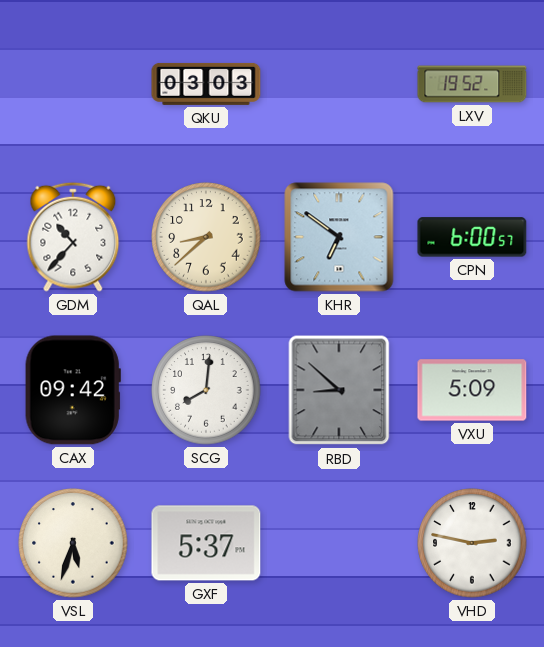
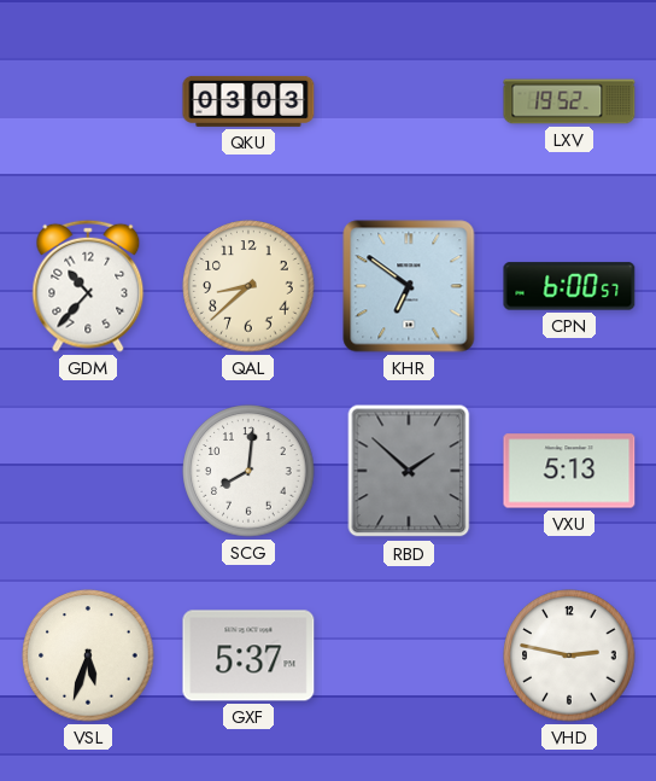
CAX: 09:42 -> none (73, 390)
RBD: 8:52 -> 1:52 (409, 471)
VXU: 5:09 -> 5:13 (569, 471)
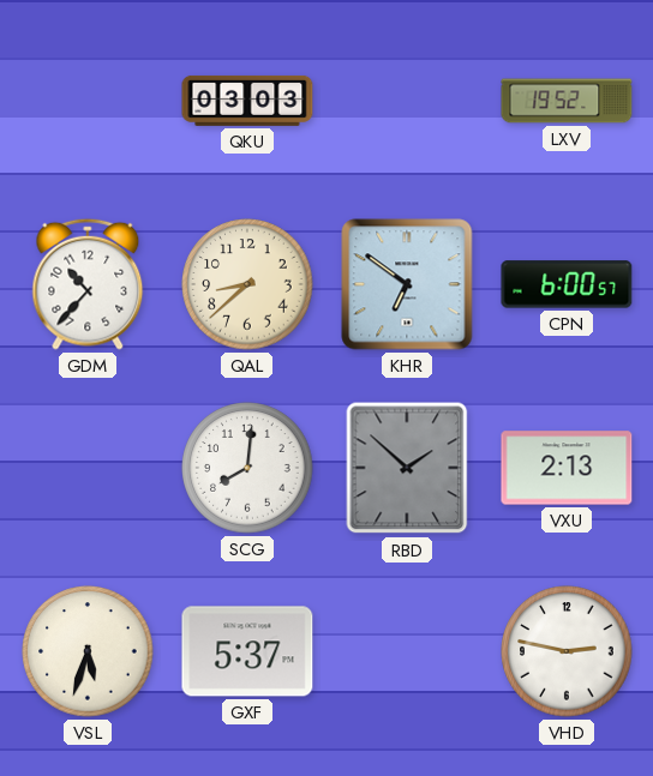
VXU: 5:13 -> 2:13 (567, 468)
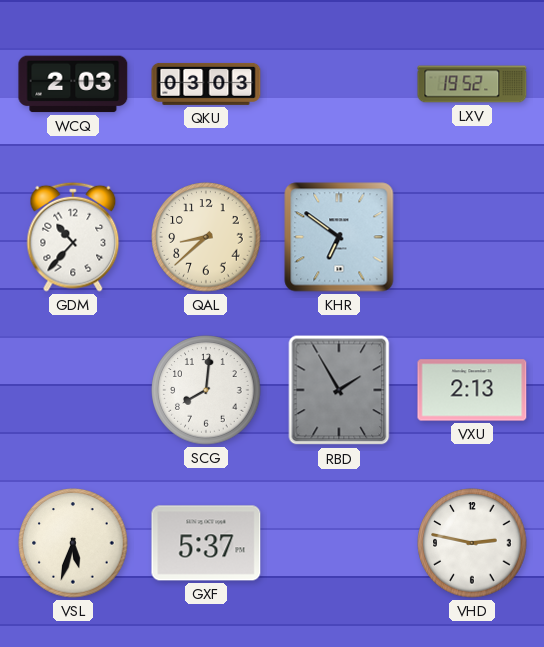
WCQ: none -> 2:03 (73, 84)
CPN: 6:00 -> none (567, 284)
RBD: 1:52 -> 1:55 (339, 390)
